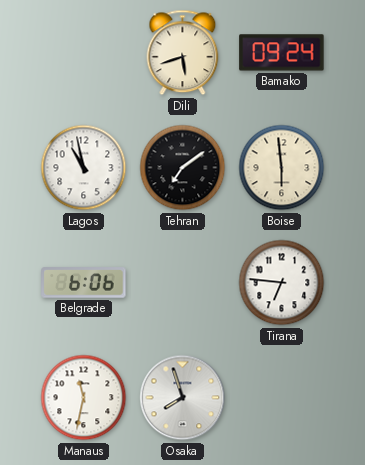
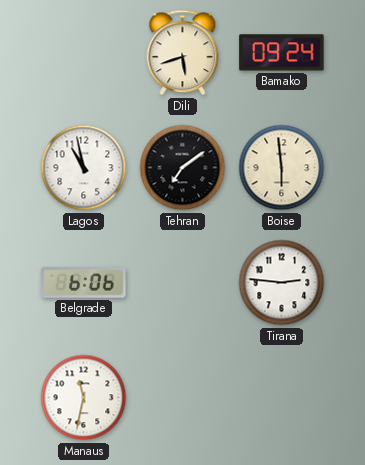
Tirana: 6:46 -> 2:46 (282, 283)
Osaka: 7:57 -> none (183, 398)
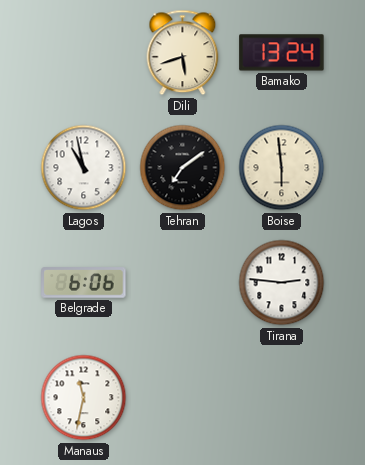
Bamako: 09:24 -> 13:24 (282, 53)
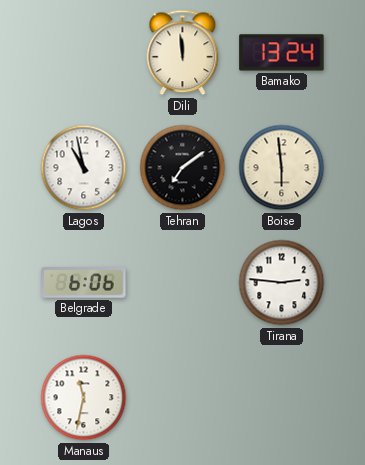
Dili: 5:42 -> 11:59 (183, 53)
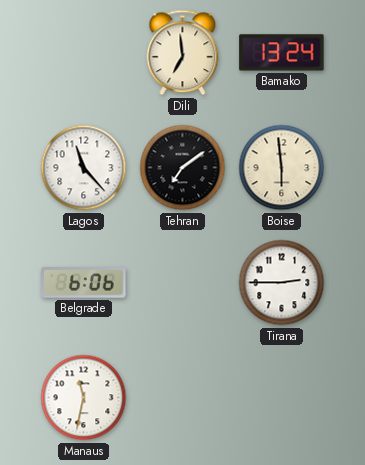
Dili: 11:59 -> 6:59 (183, 53)
Lagos: 10:58 -> 11:23 (84, 168)
Tirana: 2:46 -> 2:45 (282, 283)
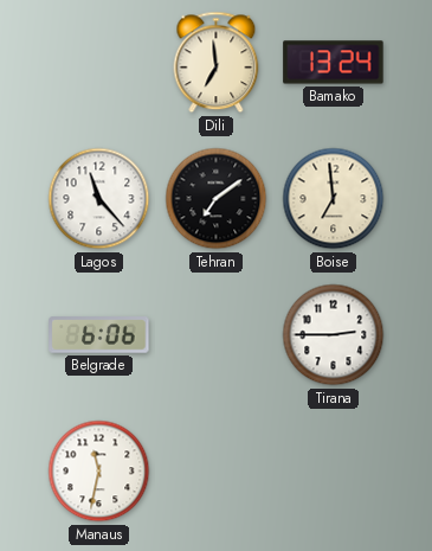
Boise: 5:59 -> 6:59 (334, 199)
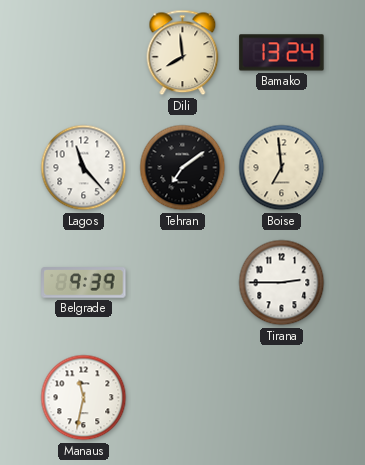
Dili: 6:59 -> 7:59 (183, 53)
Belgrade: 6:06 -> 9:39 (84, 283)
